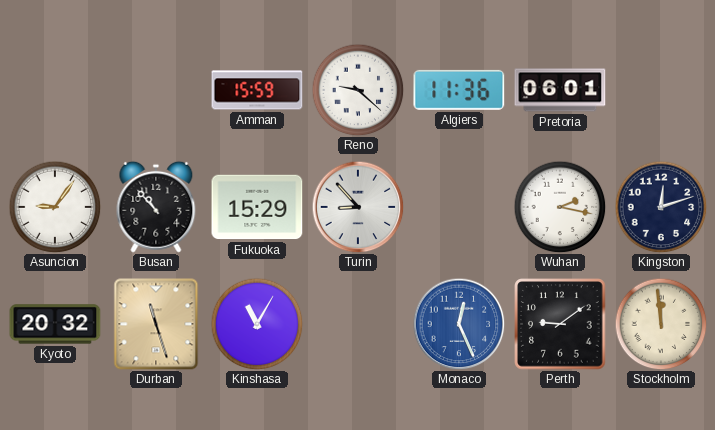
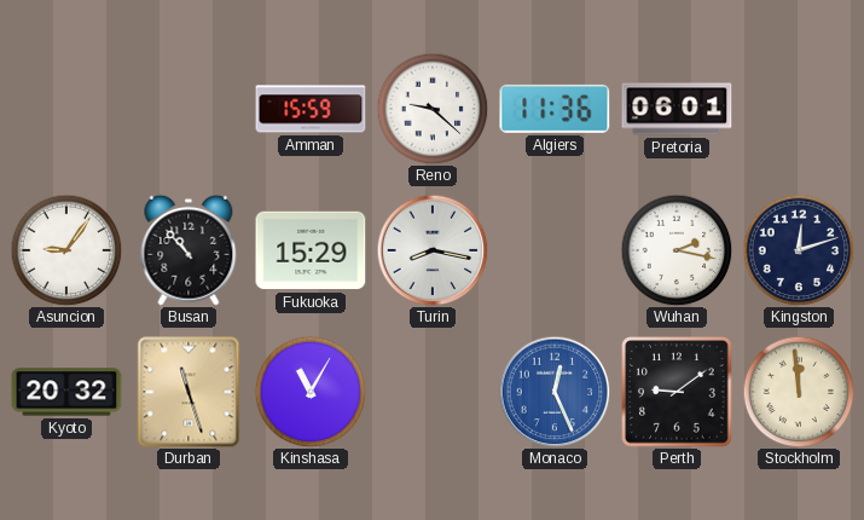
Turin: 8:53 -> 8:17 (433, 250)
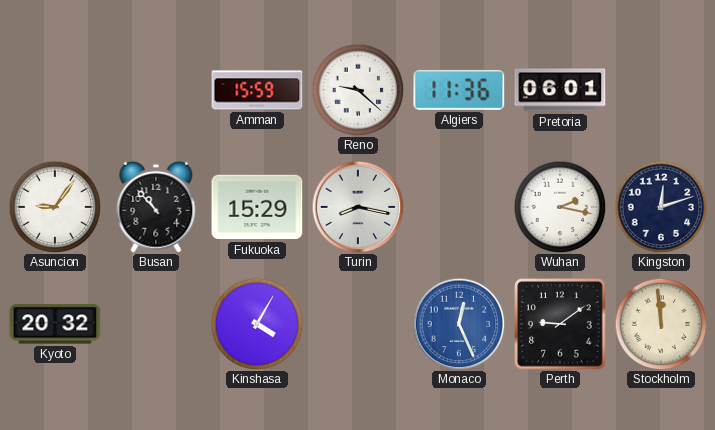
Durban: 11:27 -> none (189, 392)
Kinshasa: 11:05 -> 4:05 (257, 324)
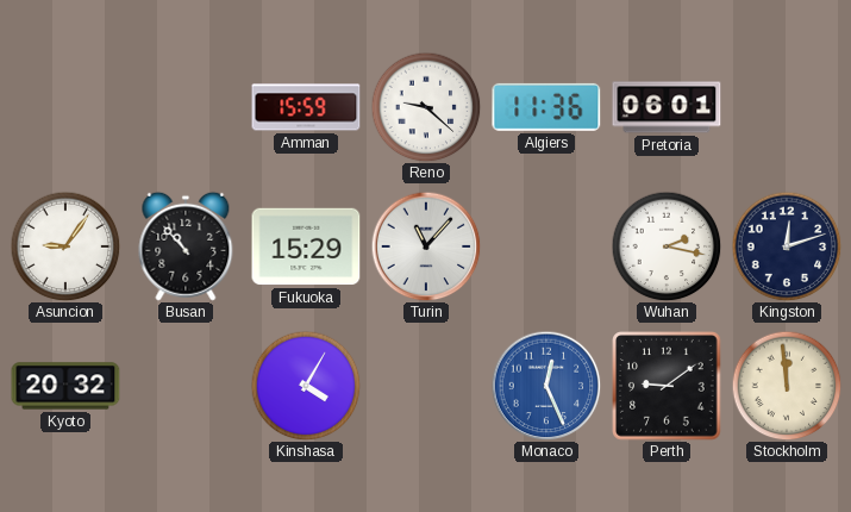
Turin: 8:17 -> 11:07 (426, 246)
